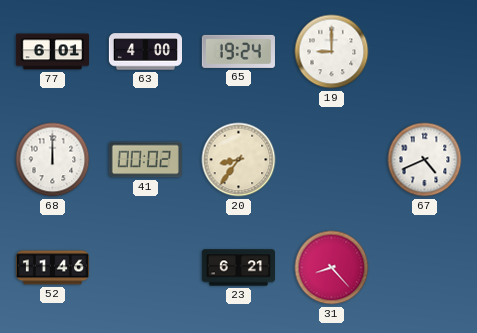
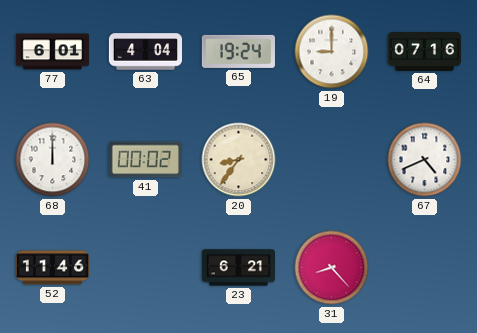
63: 4:00 -> 4:04 (145, 52)
64: none -> 07:16 (424, 52)
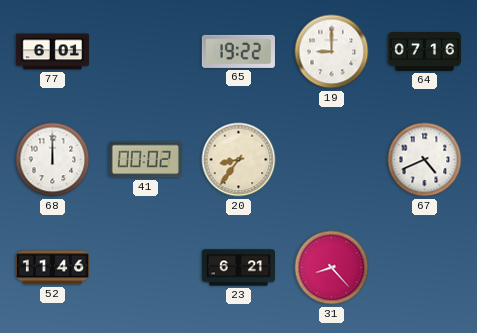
63: 4:04 -> none (145, 52)
65: 19:24 -> 19:22 (238, 51)
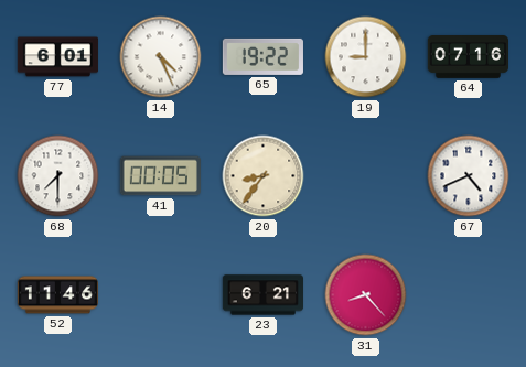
14: none -> 4:26 (161, 57)
68: 12:00 -> 7:30 (58, 176)
41: 00:02 -> 00:05 (160, 176)
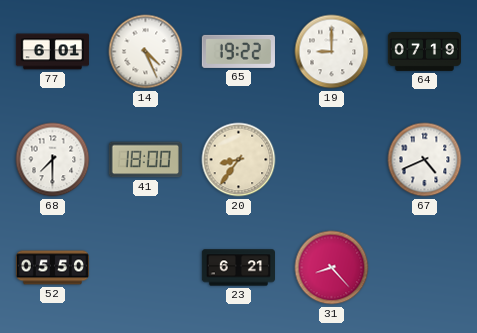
64: 07:16 -> 07:19 (424, 52)
41: 00:05 -> 18:00 (145, 160)
52: 11:46 -> 05:50 (52, 268)
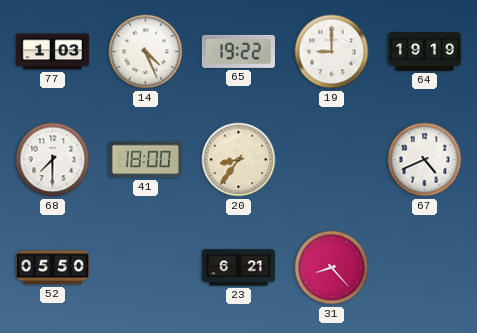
77: 6:01 -> 1:03 (52, 52)
64: 07:19 -> 19:19 (424, 52)
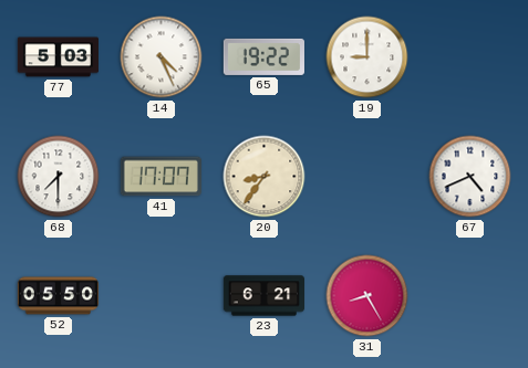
77: 1:03 -> 5:03 (58, 57)
64: 19:19 -> none (424, 52)
41: 18:00 -> 17:07 (161, 177)
31: 8:23 -> 8:25 (367, 296)
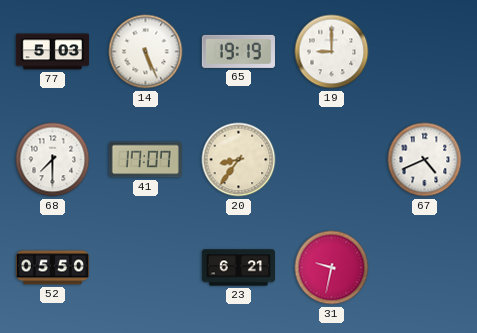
14: 4:26 -> 5:26 (146, 52)
65: 19:22 -> 19:19 (238, 51)
31: 8:25 -> 9:32 (332, 268)
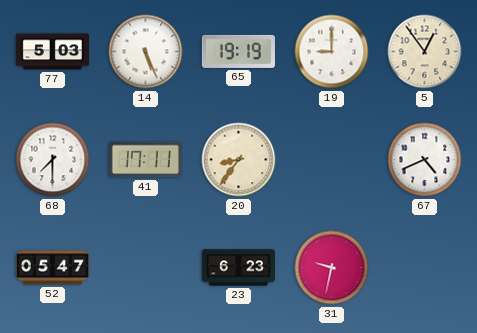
5: none -> 12:54 (425, 52)
41: 17:07 -> 17:11 (145, 160)
52: 05:50 -> 05:47 (52, 268)
23: 6:21 -> 6:23 (238, 268)
